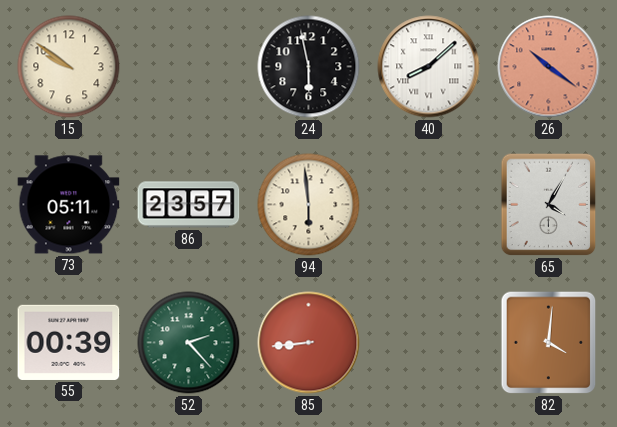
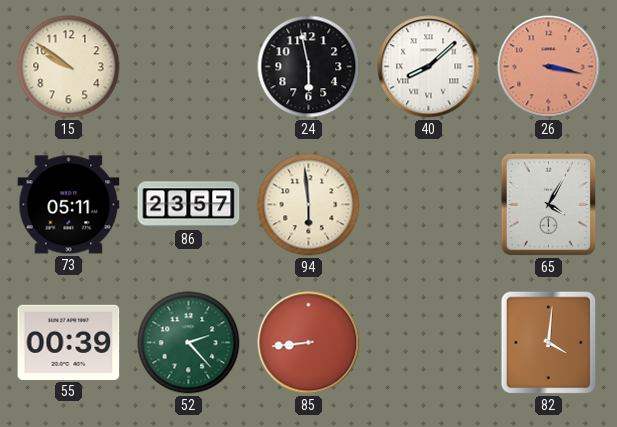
26: 10:21 -> 3:17 (549, 67)
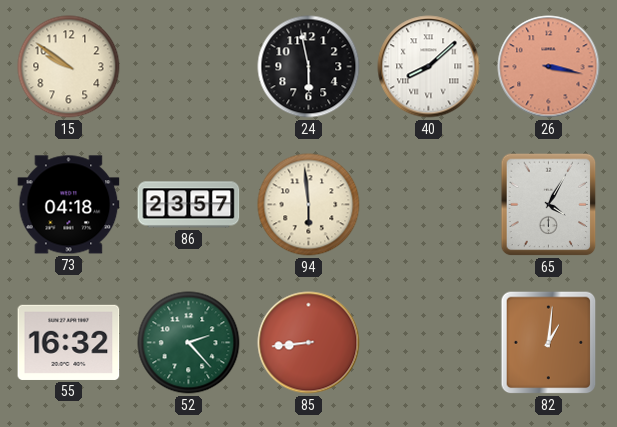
73: 05:11 -> 04:18 (69, 205)
55: 00:39 -> 16:32 (69, 342)
82: 4:01 -> 1:01 (549, 343)
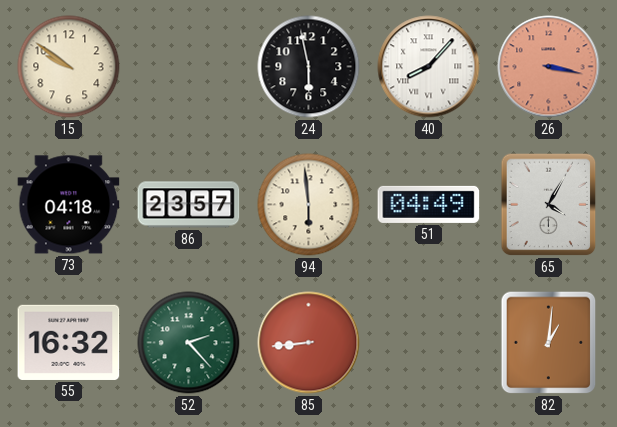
40: 8:08 -> 8:07 (429, 67)
51: none -> 04:49 (429, 204)
